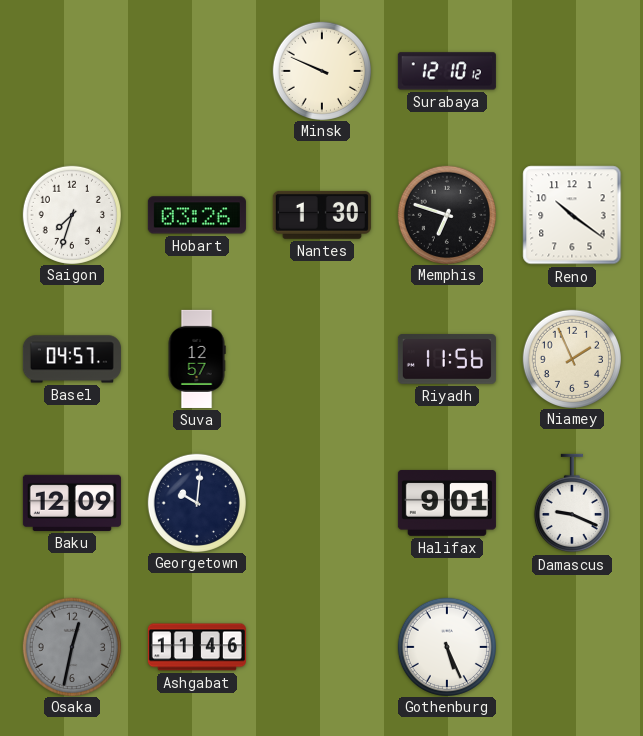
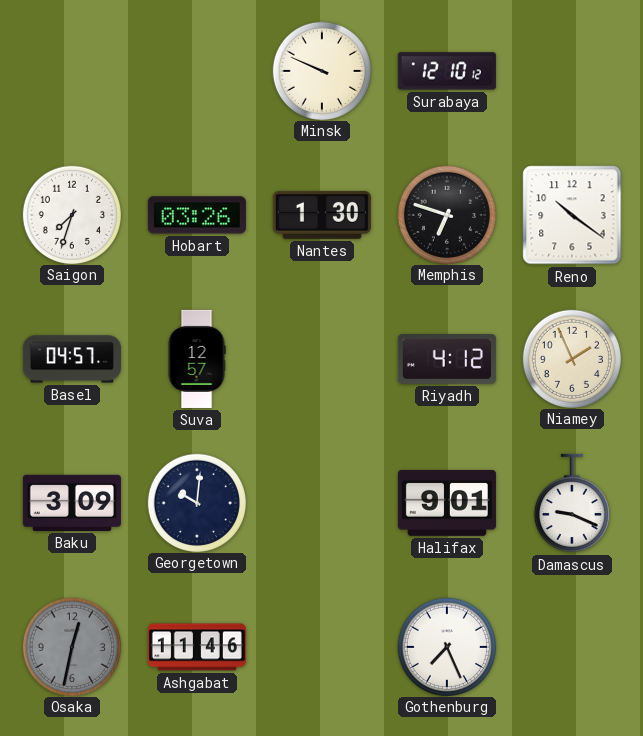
Riyadh: 11:56 -> 4:12 (447, 359)
Baku: 12:09 -> 3:09 (72, 503)
Gothenburg: 5:26 -> 7:26 (446, 646)
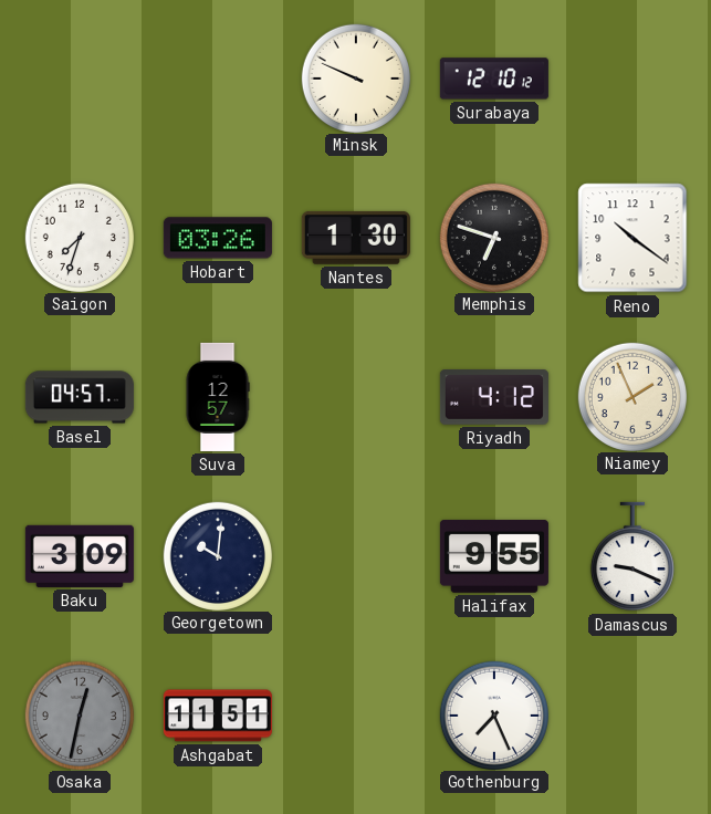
Halifax: 9:01 -> 9:55 (494, 556)
Ashgabat: 11:46 -> 11:51 (218, 716)
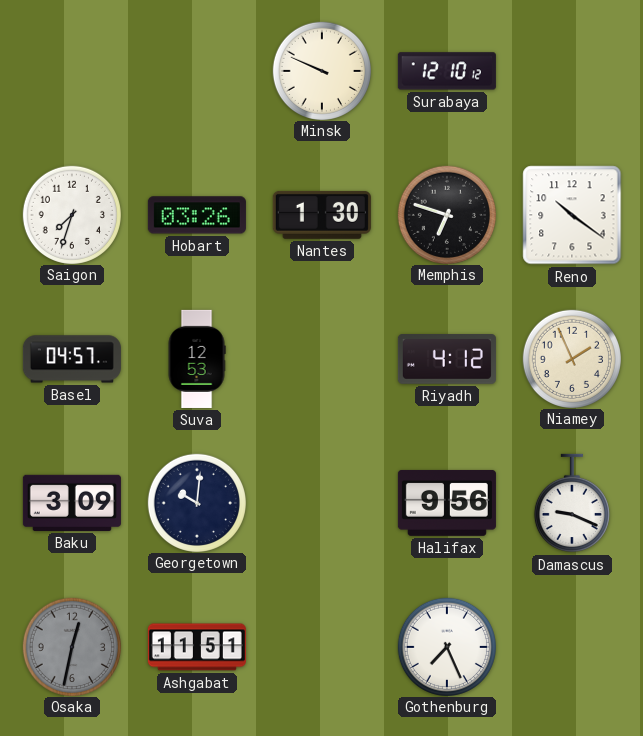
Suva: 12:57 -> 12:53 (197, 359)
Halifax: 9:55 -> 9:56 (447, 503)
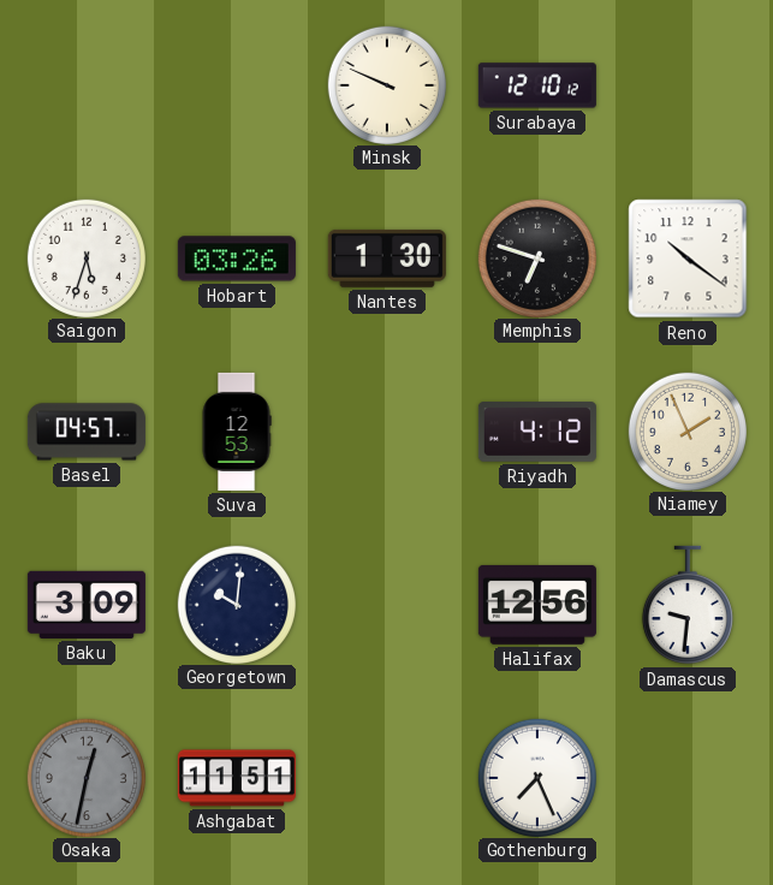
Saigon: 7:33 -> 5:33 (85, 257)
Halifax: 9:56 -> 12:56 (537, 605)
Damascus: 9:19 -> 9:31 (688, 605)
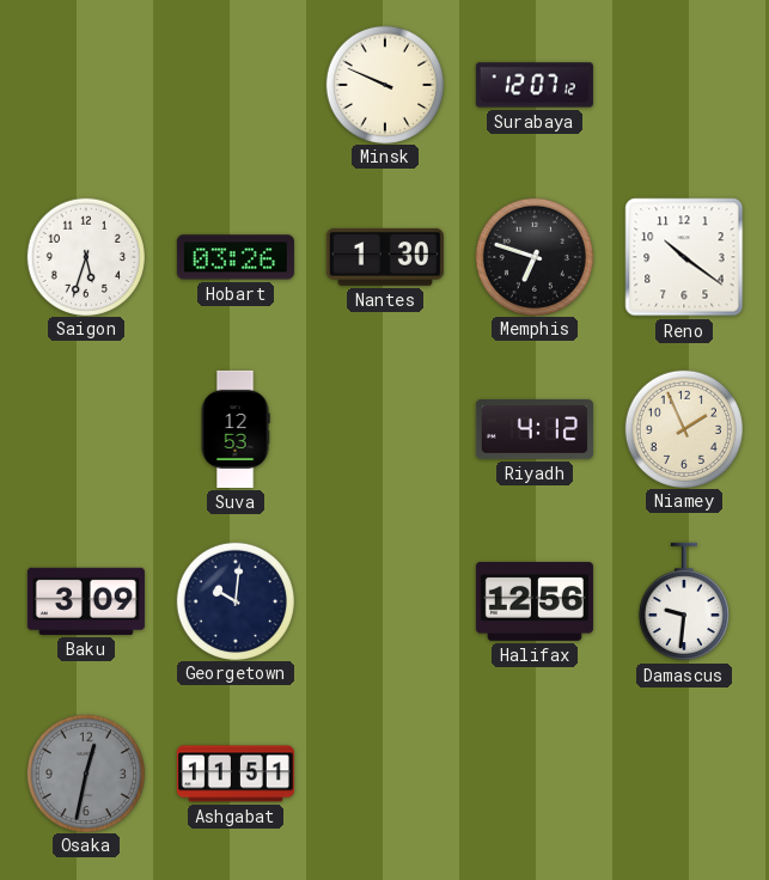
Surabaya: 12:10 -> 12:07 (535, 85)
Basel: 04:57 -> none (87, 432)
Gothenburg: 7:26 -> none (536, 777)
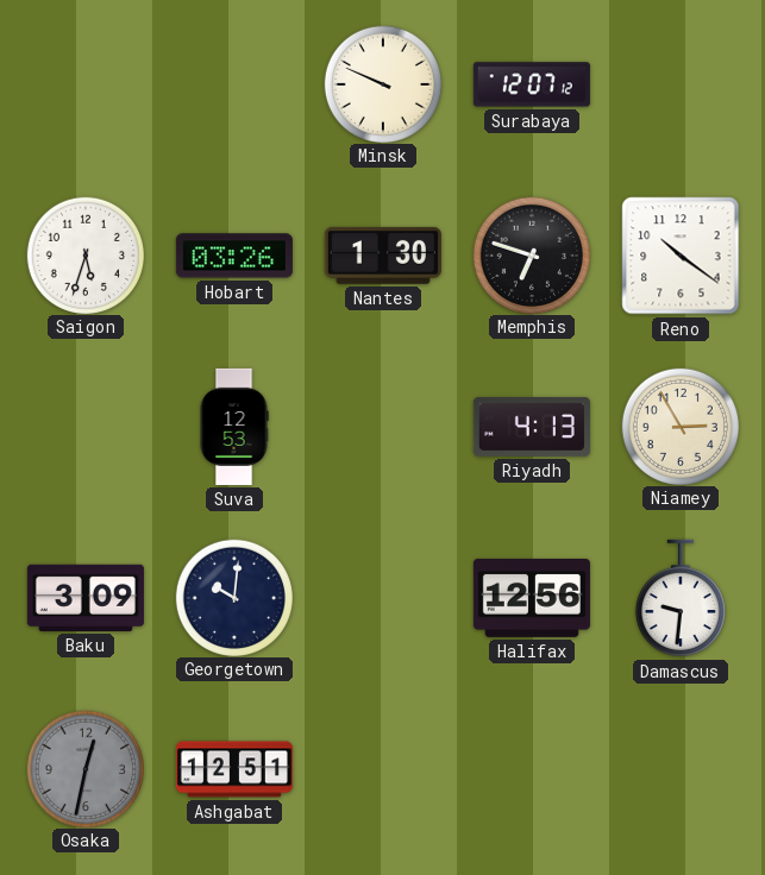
Riyadh: 4:12 -> 4:13 (532, 427)
Niamey: 1:56 -> 2:55 (679, 426)
Ashgabat: 11:51 -> 12:51 (234, 769)
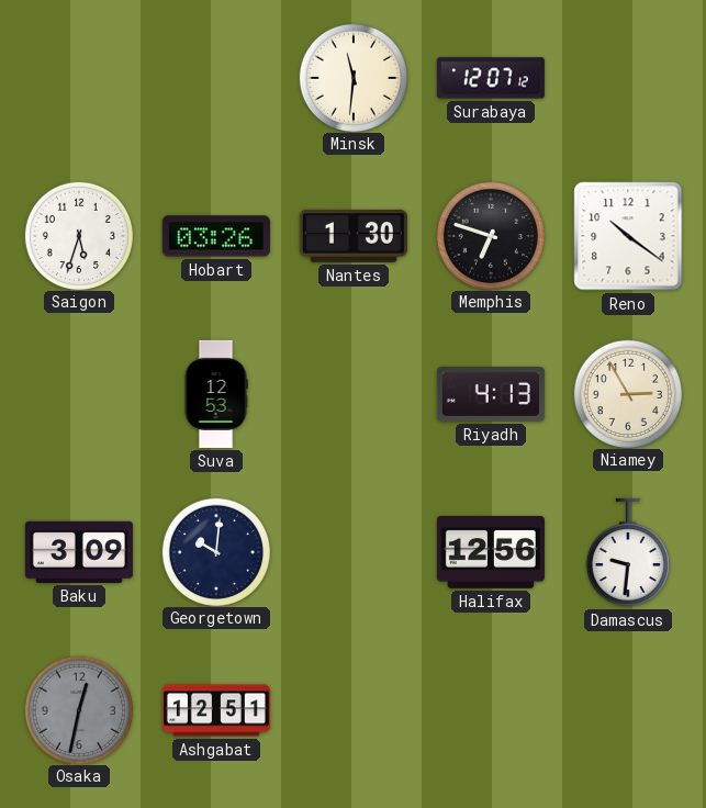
Minsk: 9:49 -> 11:31 (352, 77)
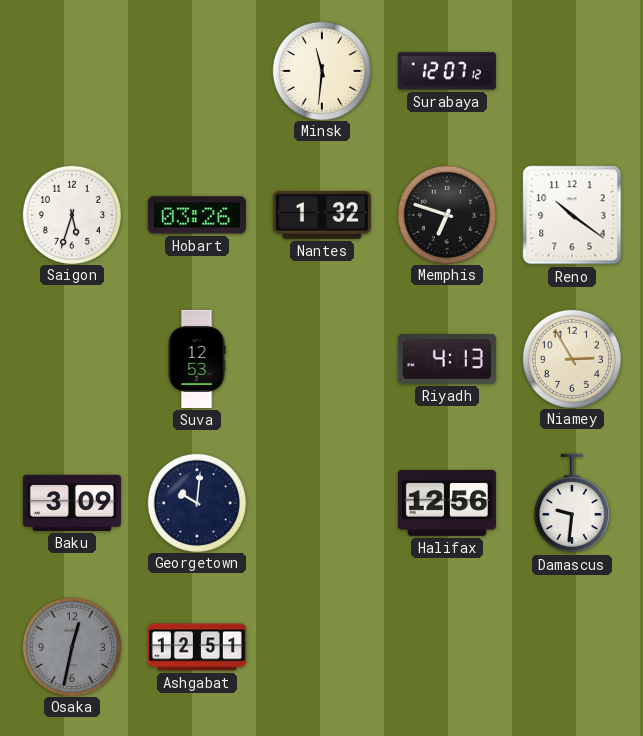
Nantes: 1:30 -> 1:32 (322, 215)
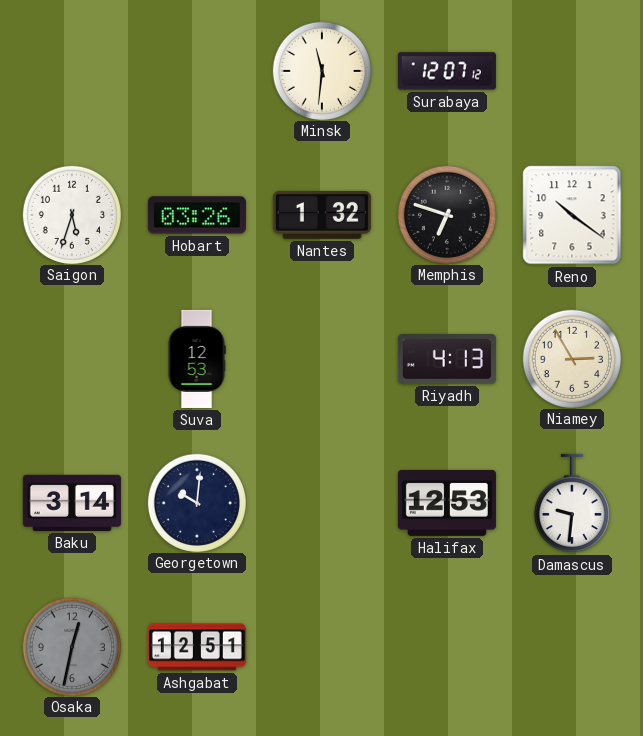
Baku: 3:09 -> 3:14 (72, 503)
Halifax: 12:56 -> 12:53 (447, 503)
